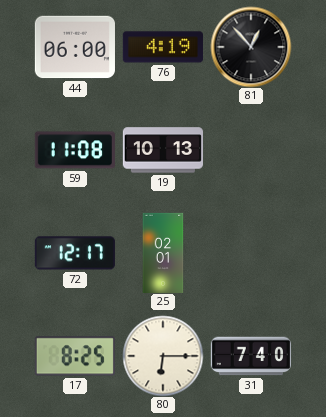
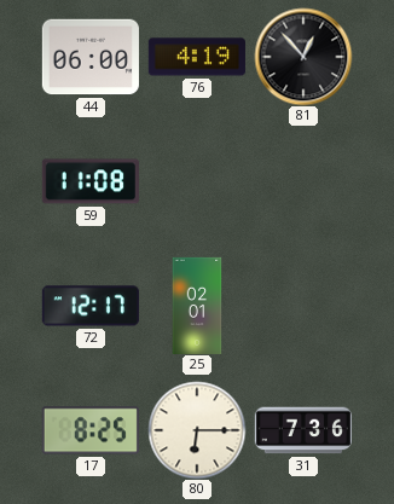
19: 10:13 -> none (162, 150)
31: 7:40 -> 7:36 (303, 430)
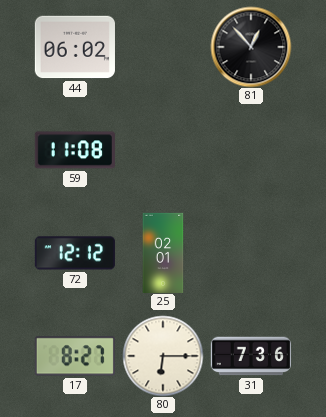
44: 06:00 -> 06:02 (75, 47)
76: 4:19 -> none (197, 57)
72: 12:17 -> 12:12 (75, 253)
17: 8:25 -> 8:27 (75, 356)
